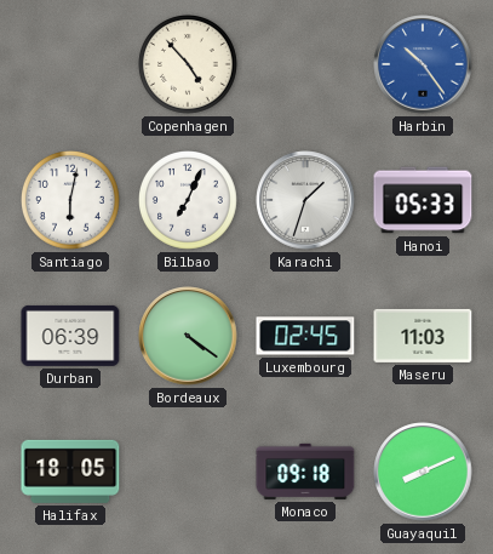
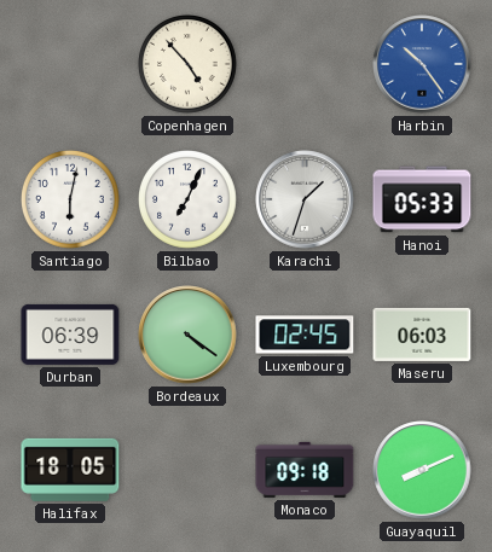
Maseru: 11:03 -> 06:03 (422, 335)
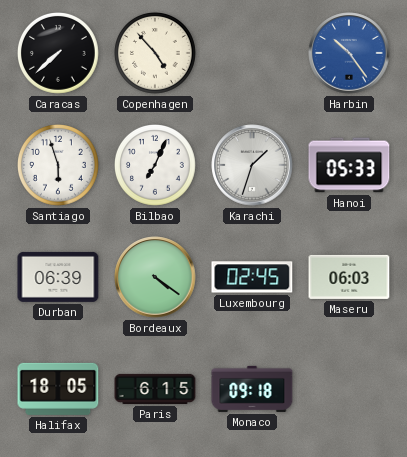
Caracas: none -> 7:38 (59, 54)
Santiago: 6:02 -> 5:57 (59, 166)
Paris: none -> 6:15 (155, 389)
Guayaquil: 8:11 -> none (422, 470)
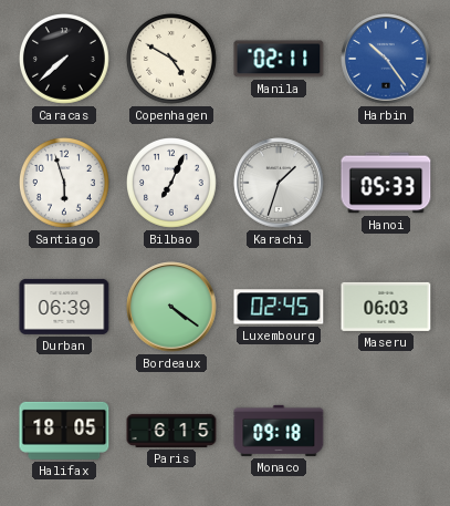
Copenhagen: 4:53 -> 4:50 (172, 60)
Manila: none -> 02:11 (279, 59)
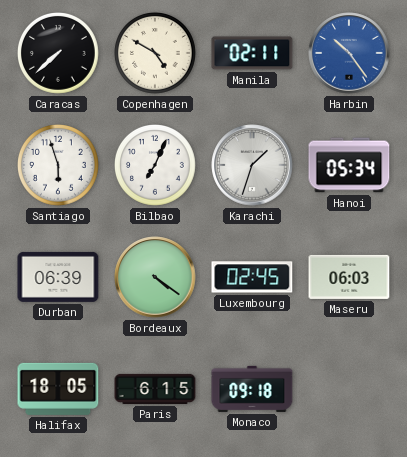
Hanoi: 05:33 -> 05:34 (349, 165)
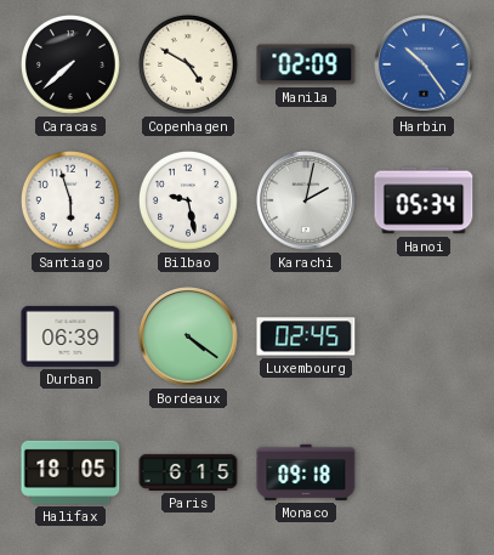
Manila: 02:11 -> 02:09 (306, 64)
Bilbao: 7:04 -> 9:28 (189, 202)
Karachi: 1:33 -> 2:02 (306, 200)
Maseru: 06:03 -> none (349, 277)
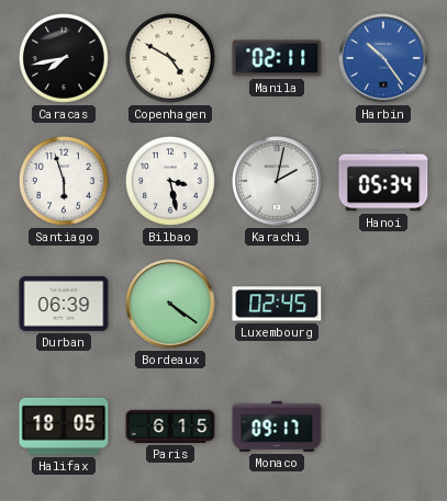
Caracas: 7:38 -> 7:43 (65, 59)
Manila: 02:09 -> 02:11 (277, 58)
Bilbao: 9:28 -> 3:28 (171, 182)
Monaco: 09:18 -> 09:17 (277, 426)
